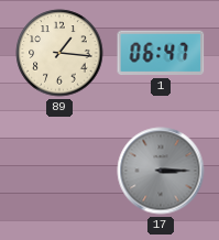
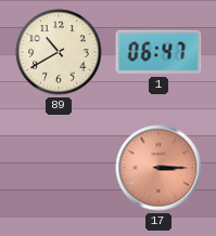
89: 1:16 -> 10:40 (59, 52)
17 dial: grey -> salmon (158, 168)
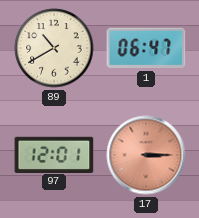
97: none -> 12:01 (54, 154)
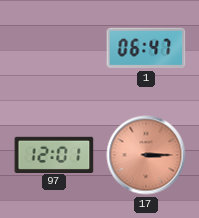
89: 10:40 -> none (54, 48)
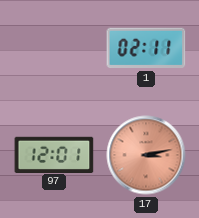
1: 06:47 -> 02:11 (146, 48)
17: 3:15 -> 3:13 (146, 155)
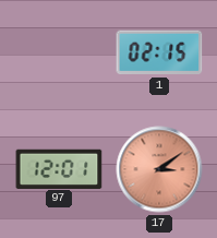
1: 02:11 -> 02:15 (159, 52)
17: 3:13 -> 3:09 (159, 169)
